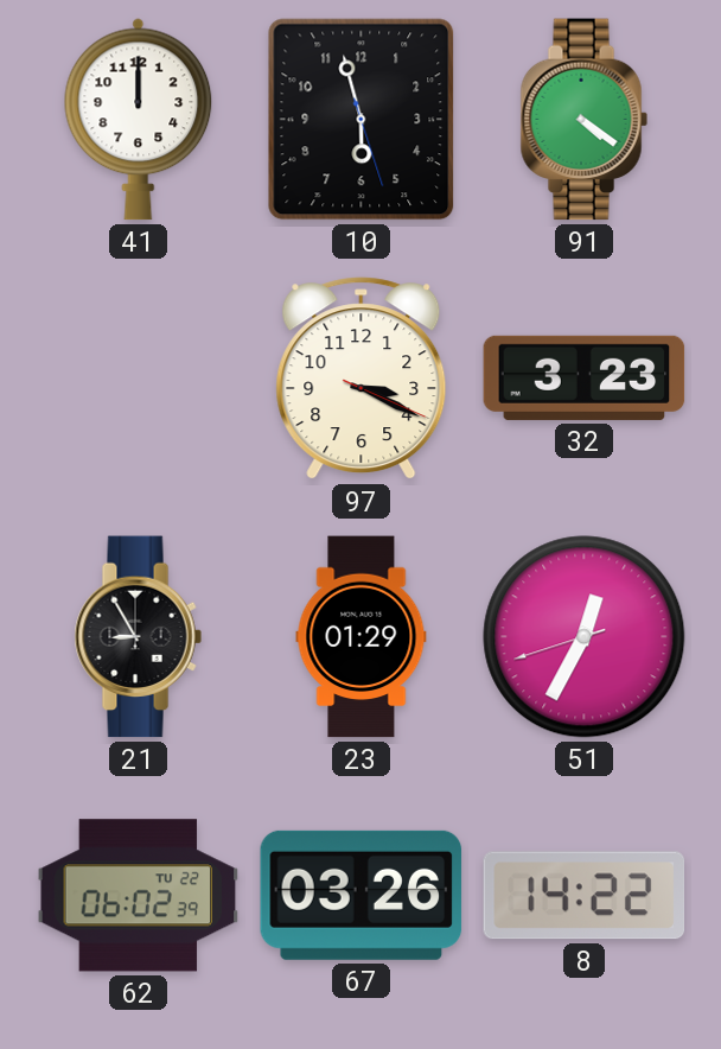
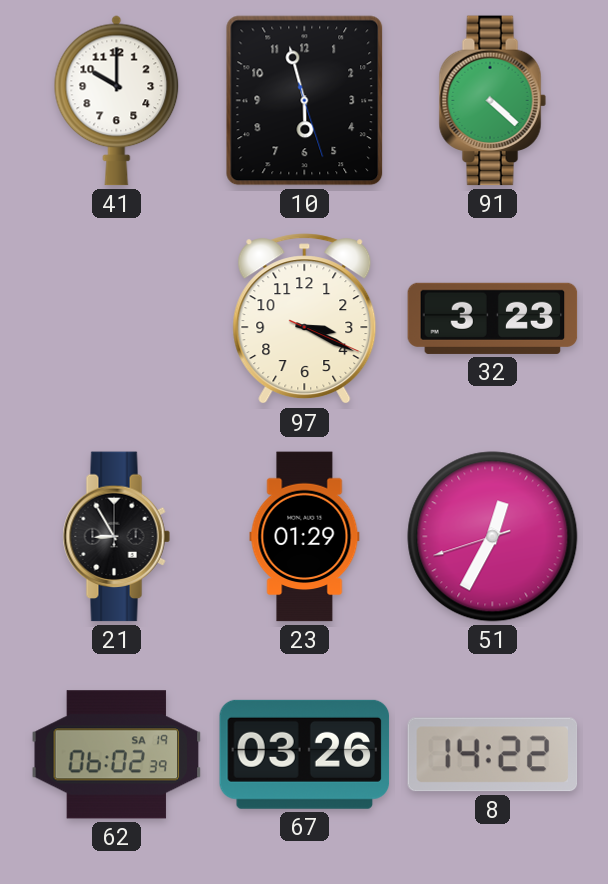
41: 12:00 -> 10:00 (117, 101)
91: 4:21 -> 4:22 (492, 101)
62 date: TU 22 -> SA 19 (117, 755)
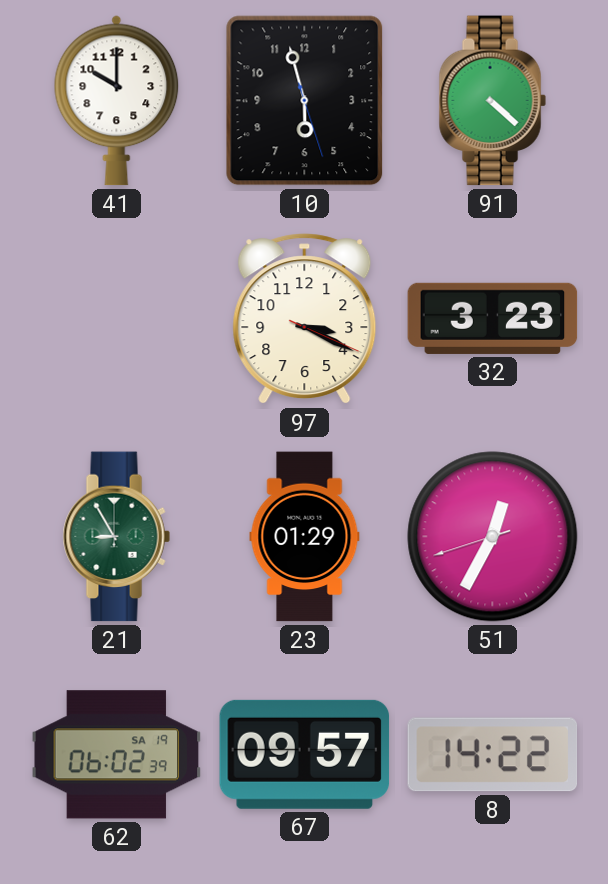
21 dial: black -> green (116, 537)
67: 03:26 -> 09:57 (305, 754)
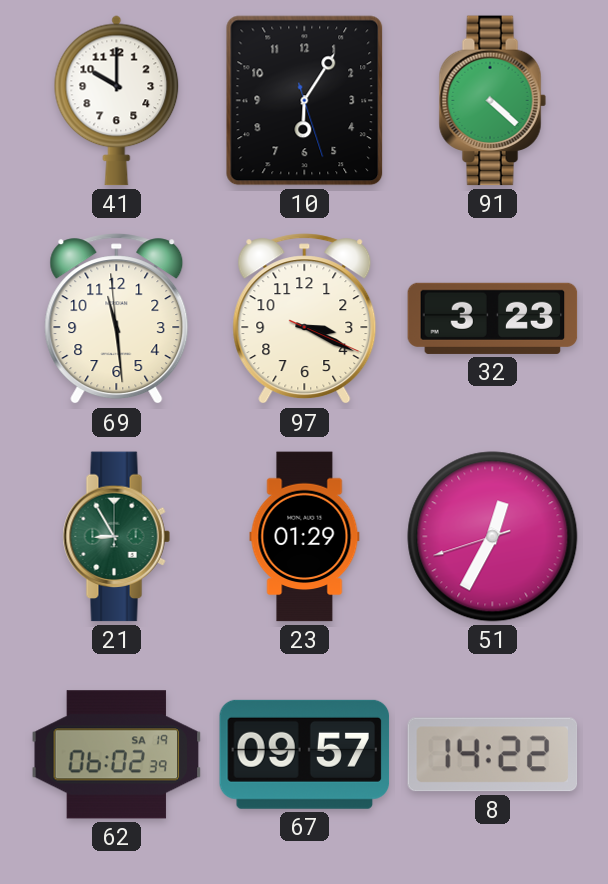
10: 5:57 -> 6:05 (305, 101)
69: none -> 11:28 (117, 319)
